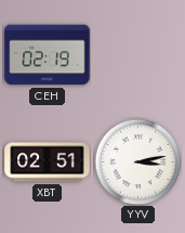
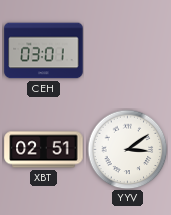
CEH: 02:19 -> 03:01 (44, 51)
YYV: 3:13 -> 3:09 (127, 149)
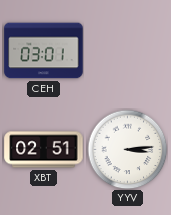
YYV: 3:09 -> 3:14 (127, 149)
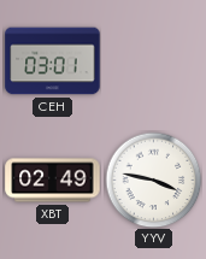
XBT: 02:51 -> 02:49 (53, 181)
YYV: 3:14 -> 3:47 (153, 179)
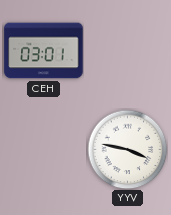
XBT: 02:49 -> none (53, 181)
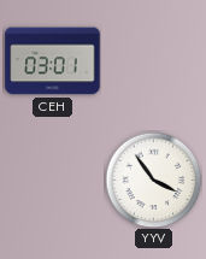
YYV: 3:47 -> 3:54 (153, 179)
